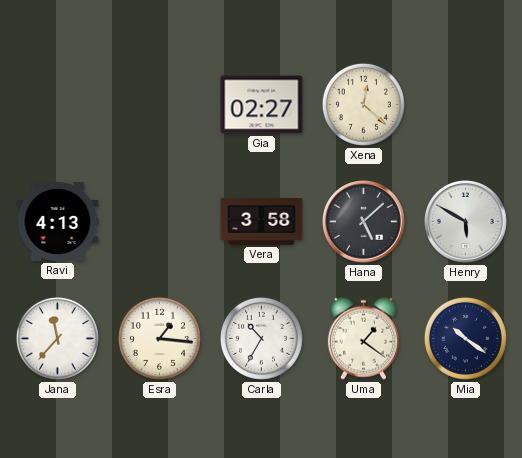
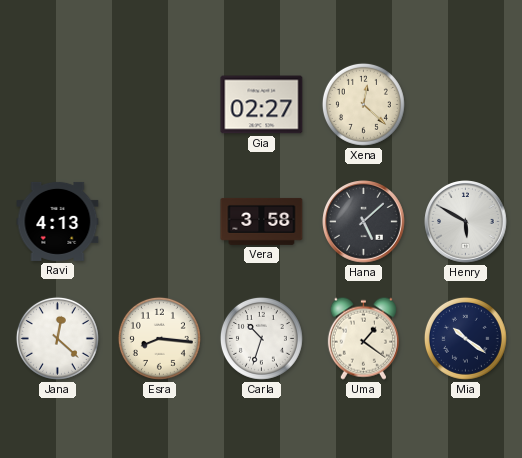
Jana: 11:37 -> 12:22 (57, 338)
Esra: 1:16 -> 8:16 (159, 338)
Carla: 10:35 -> 10:33 (261, 338)
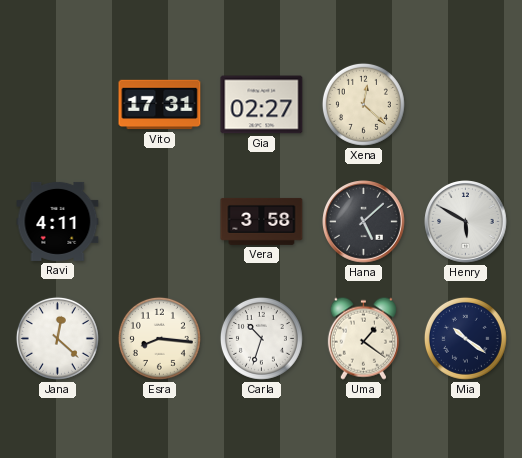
Vito: none -> 17:31 (160, 105)
Ravi: 4:13 -> 4:11 (58, 221)
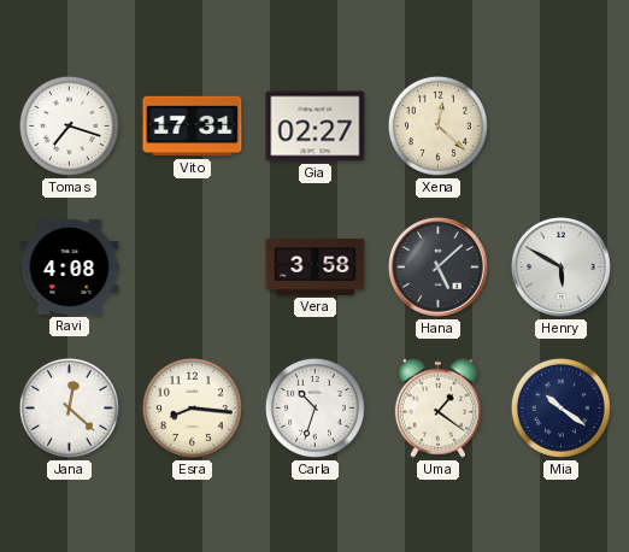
Tomas: none -> 7:18 (69, 125)
Ravi: 4:11 -> 4:08 (70, 266)
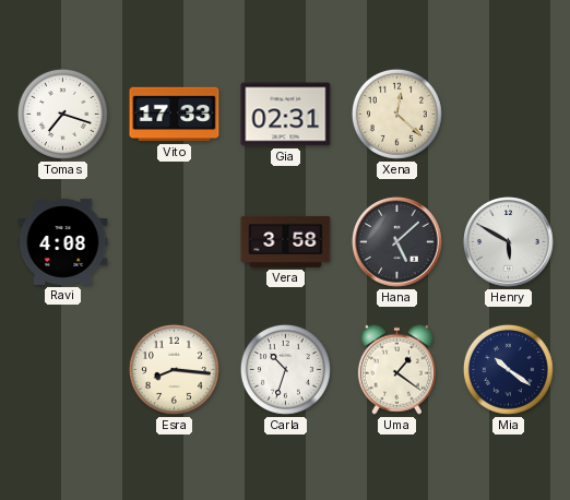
Vito: 17:31 -> 17:33 (175, 115)
Gia: 02:27 -> 02:31 (286, 115)
Jana: 12:22 -> none (69, 407)
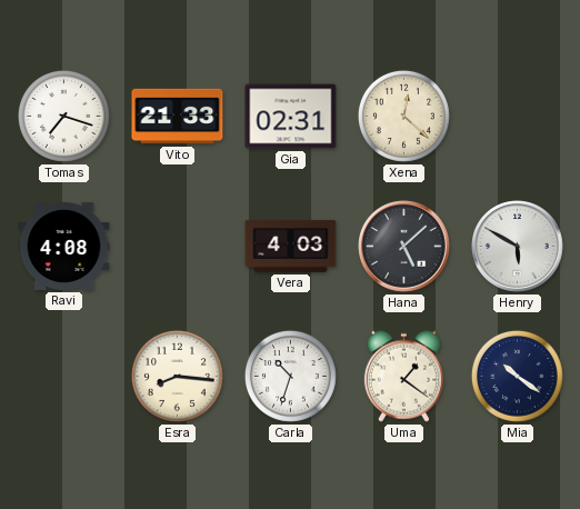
Vito: 17:33 -> 21:33 (178, 117)
Vera: 3:58 -> 4:03 (291, 246)
